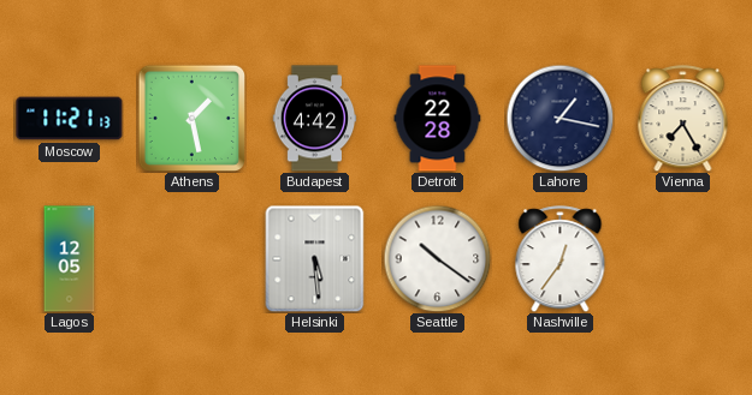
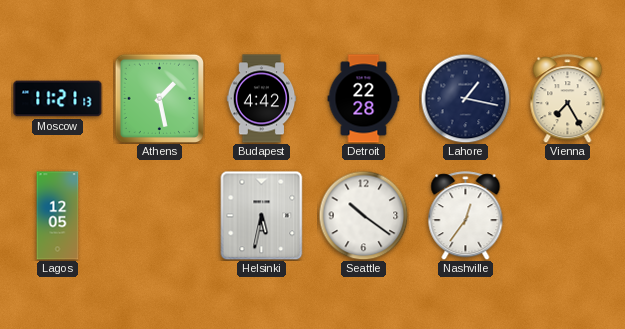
Helsinki: 5:29 -> 5:32 (262, 215)
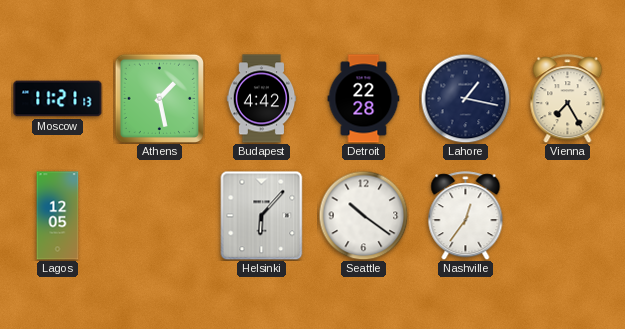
Helsinki: 5:32 -> 6:07 (262, 215)
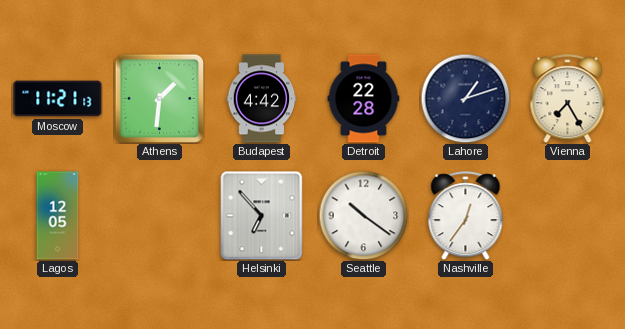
Athens: 1:28 -> 1:31 (159, 98)
Lahore: 1:17 -> 1:12 (465, 98)
Helsinki: 6:07 -> 6:53 (262, 215)
